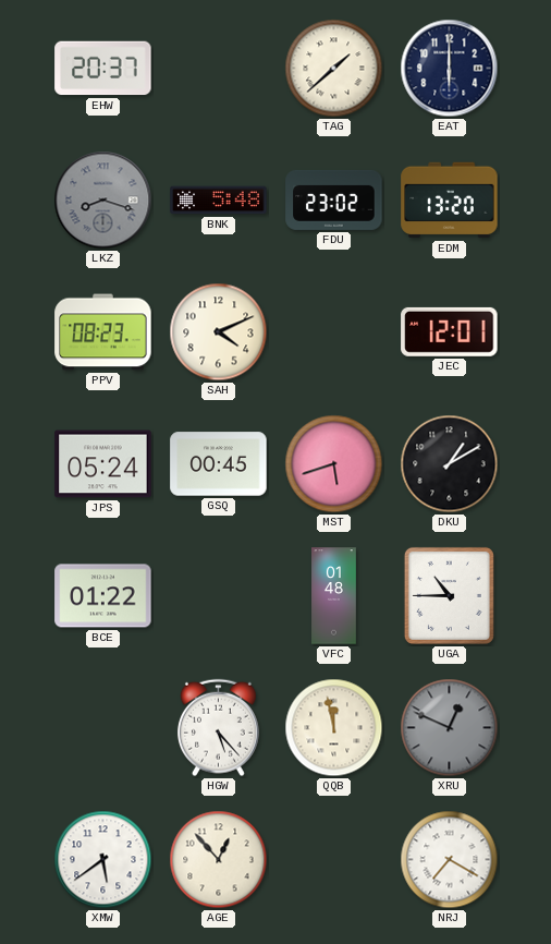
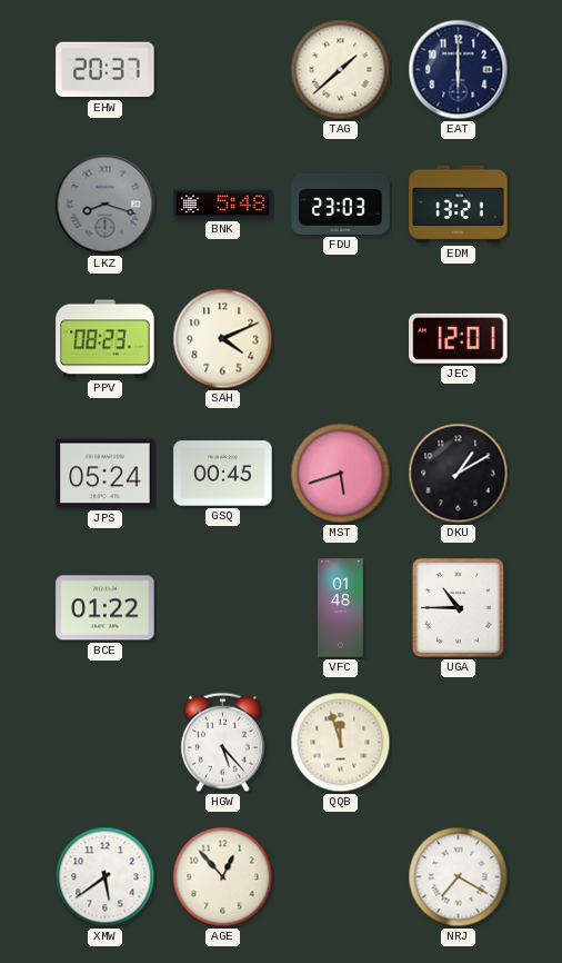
FDU: 23:02 -> 23:03 (341, 203)
EDM: 13:20 -> 13:21 (459, 205)
QQB: 11:58 -> 11:57 (341, 743)
XRU: 12:49 -> none (450, 728)
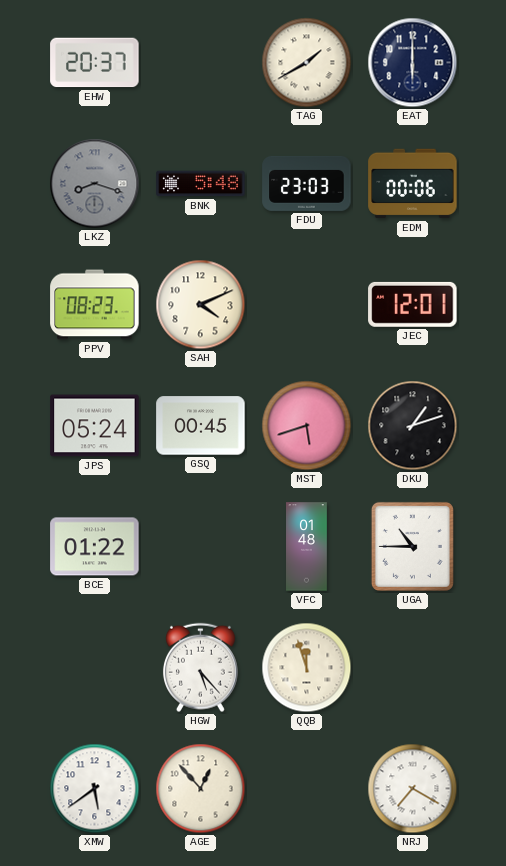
TAG: 1:38 -> 1:40 (307, 63)
EDM: 13:21 -> 00:06 (413, 184)
DKU: 1:10 -> 1:12 (413, 426)
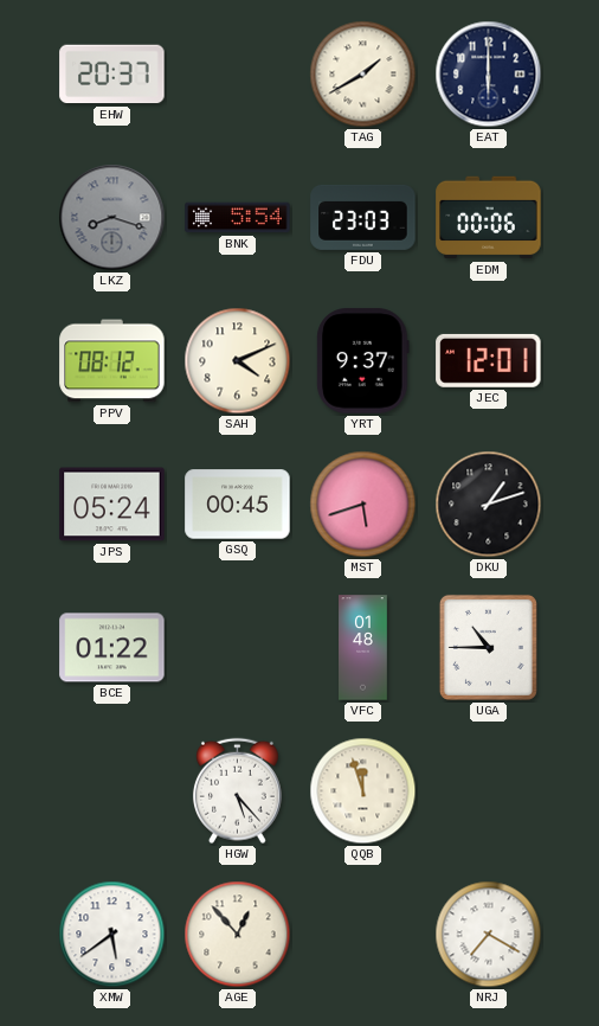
BNK: 5:48 -> 5:54 (238, 218)
PPV: 08:23 -> 08:12 (112, 361)
YRT: none -> 9:37 (363, 361)
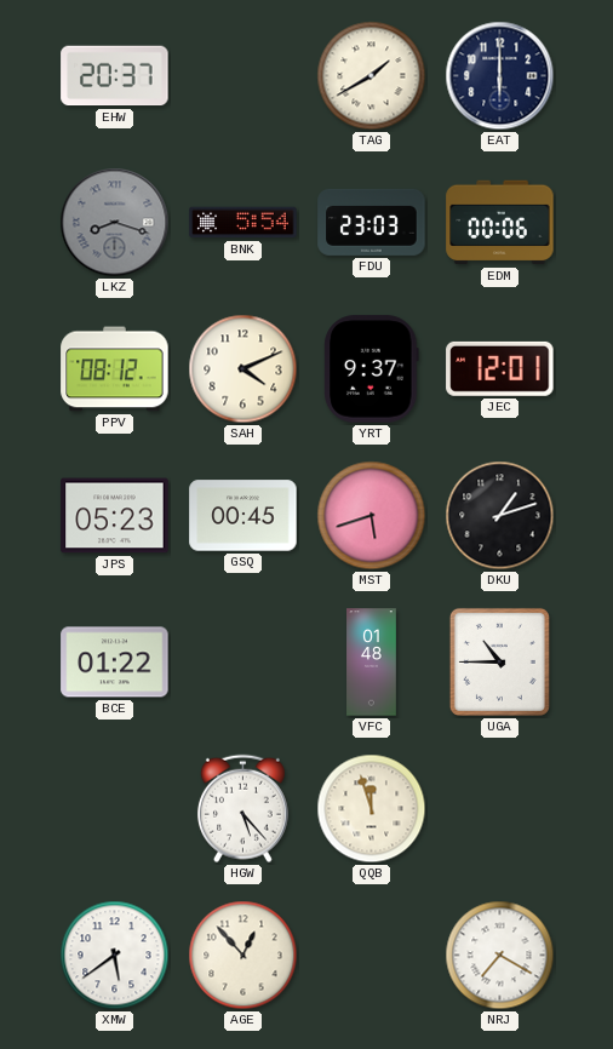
JPS: 05:24 -> 05:23 (115, 516)
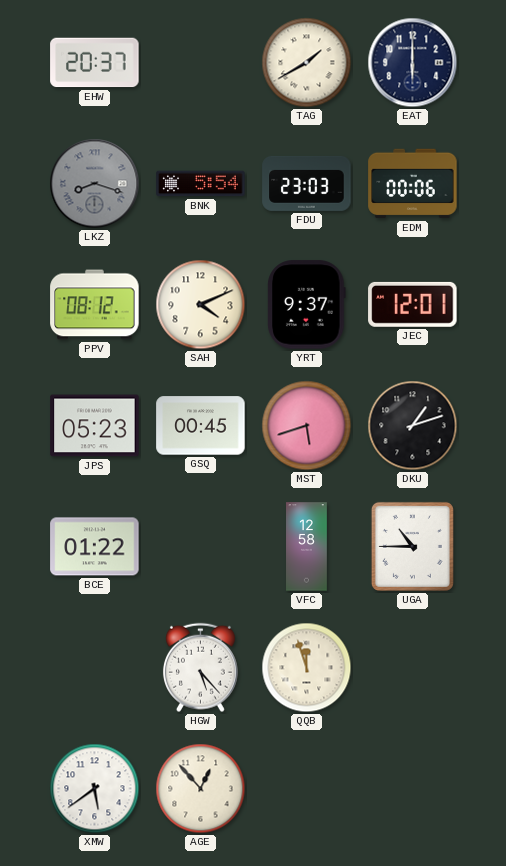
VFC: 01:48 -> 12:58 (307, 547)
NRJ: 7:20 -> none (500, 956)
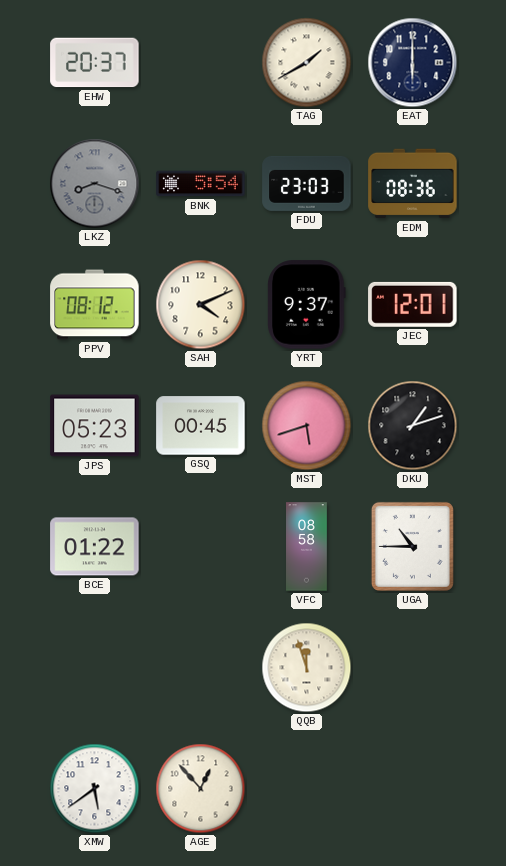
EDM: 00:06 -> 08:36 (413, 184)
VFC: 12:58 -> 08:58 (307, 547)
HGW: 5:23 -> none (200, 668)
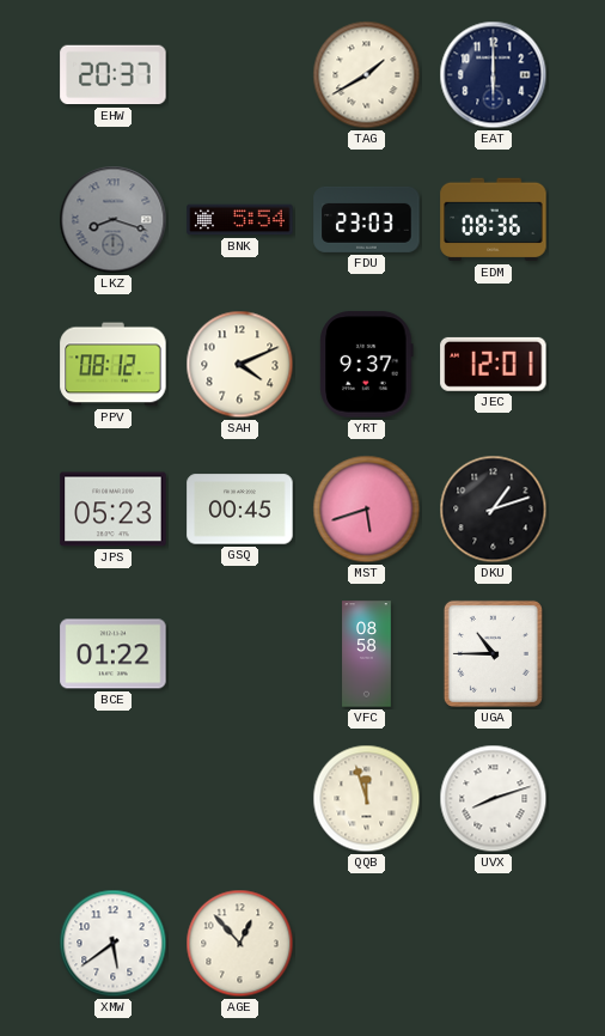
UVX: none -> 8:12 (494, 799)
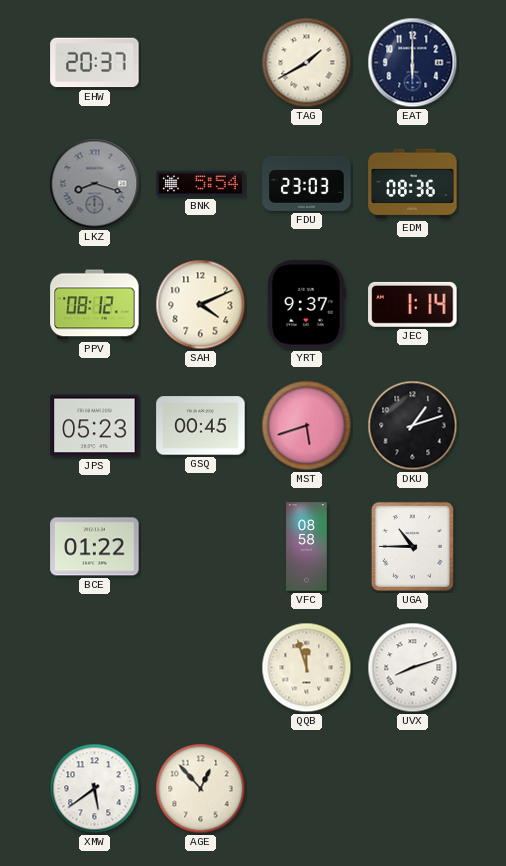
JEC: 12:01 -> 1:14 (413, 304)
